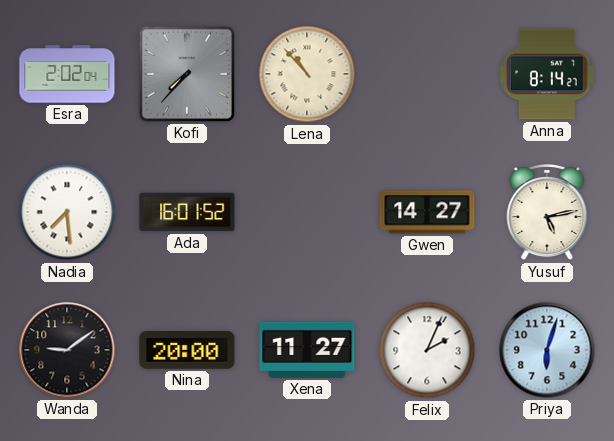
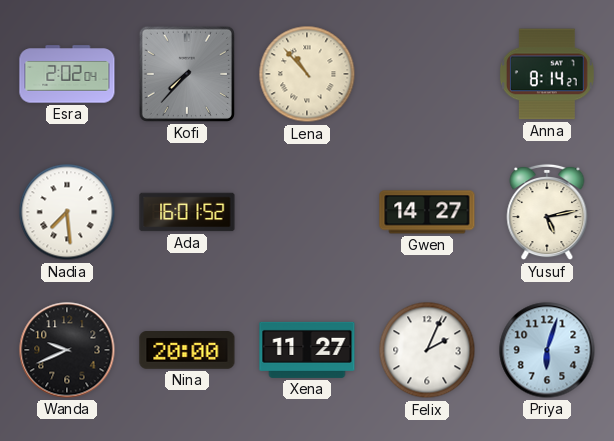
Wanda: 9:09 -> 9:41 (67, 350)
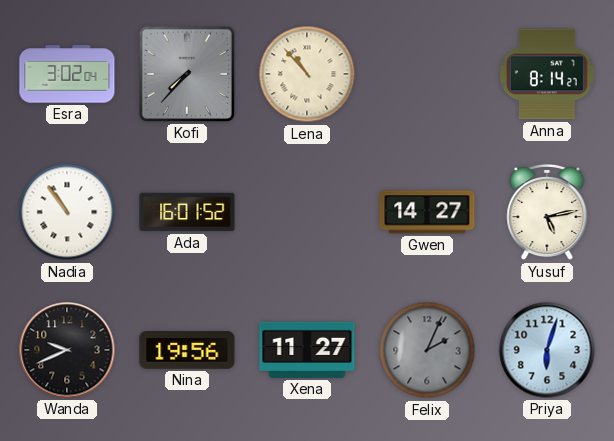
Esra: 2:02 -> 3:02 (67, 74)
Nadia: 7:29 -> 10:54 (67, 212)
Nina: 20:00 -> 19:56 (187, 351)
Felix dial: white -> grey (427, 350)
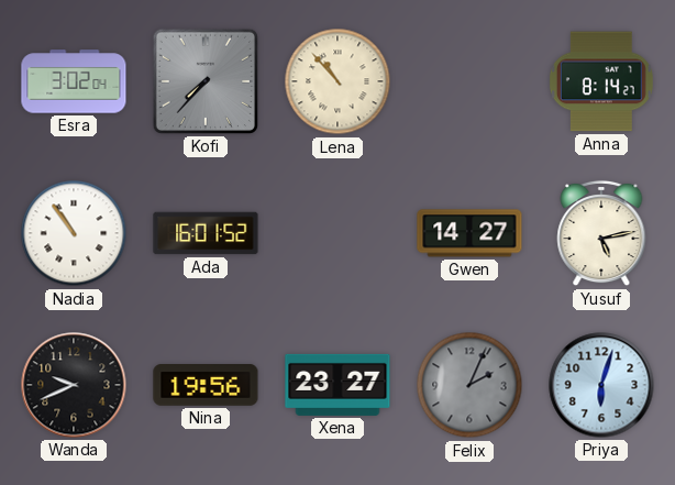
Xena: 11:27 -> 23:27 (337, 385)
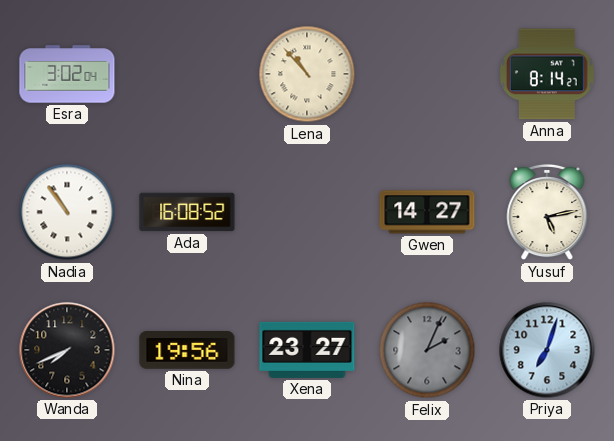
Kofi: 7:37 -> none (206, 81)
Ada: 16:01 -> 16:08 (187, 212)
Wanda: 9:41 -> 7:41 (67, 350)
Priya: 6:03 -> 7:03 (547, 350)
